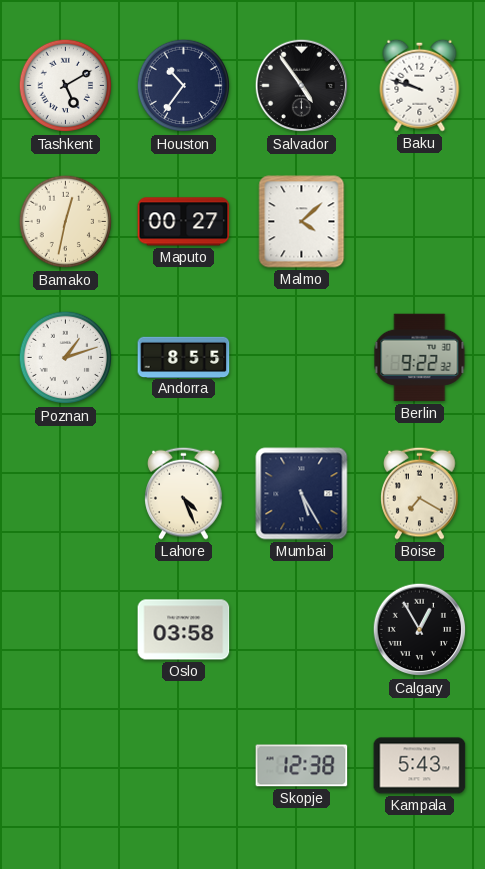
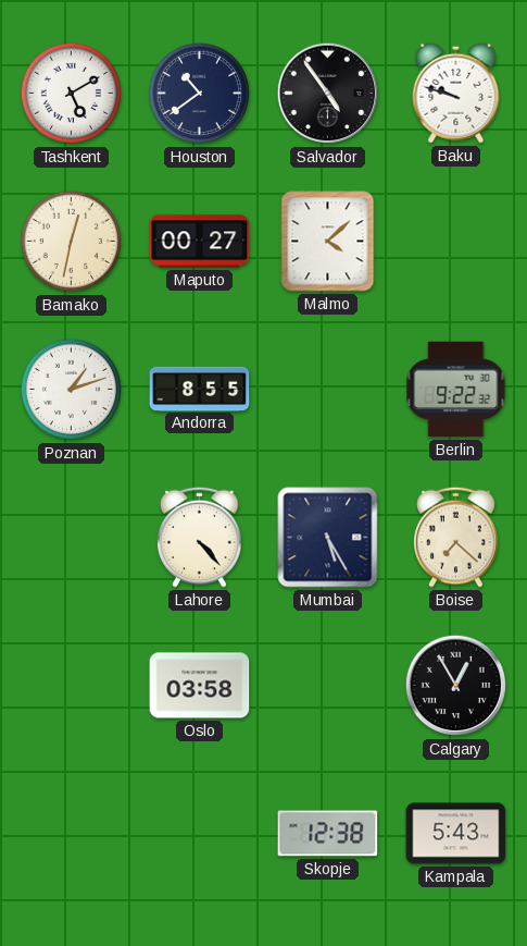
Houston: 10:36 -> 10:39 (200, 94)
Lahore: 4:26 -> 4:23 (200, 537)
Boise: 7:20 -> 7:22 (456, 537)
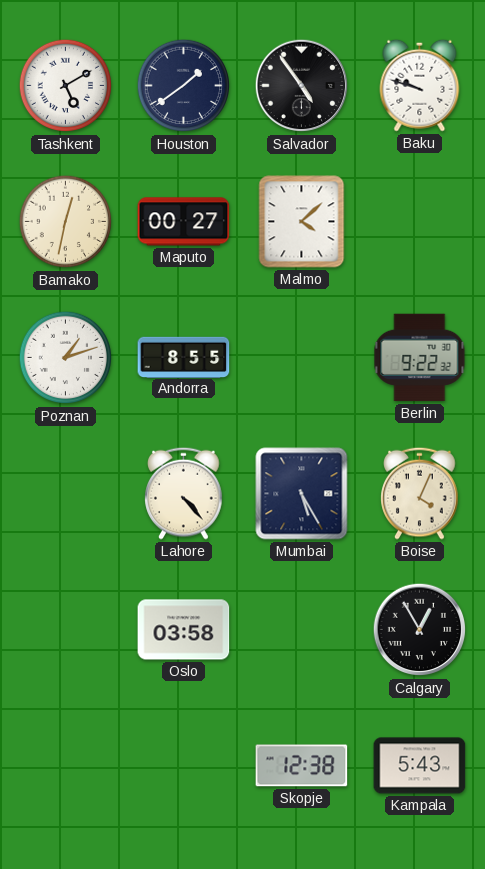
Houston: 10:39 -> 1:39 (184, 86)
Boise: 7:22 -> 4:04 (420, 493)
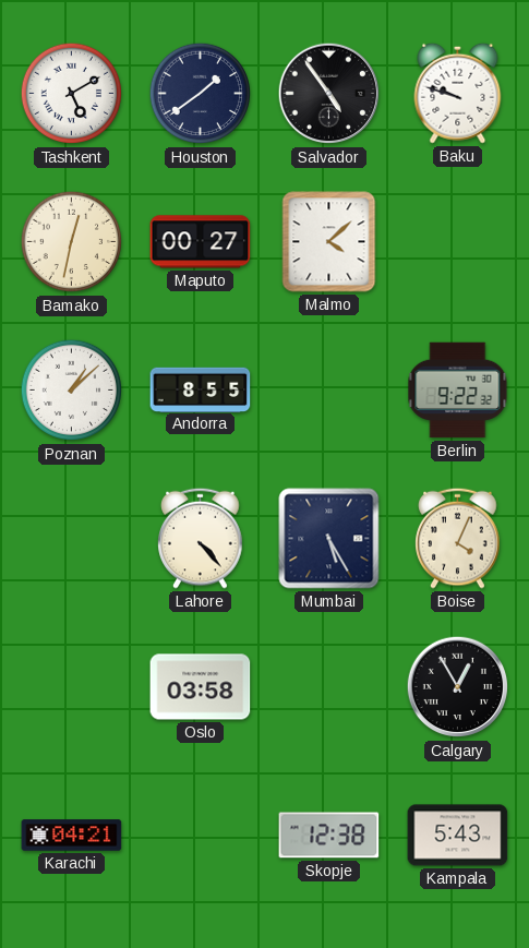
Poznan: 1:12 -> 1:08 (72, 391)
Karachi: none -> 04:21 (72, 836)
